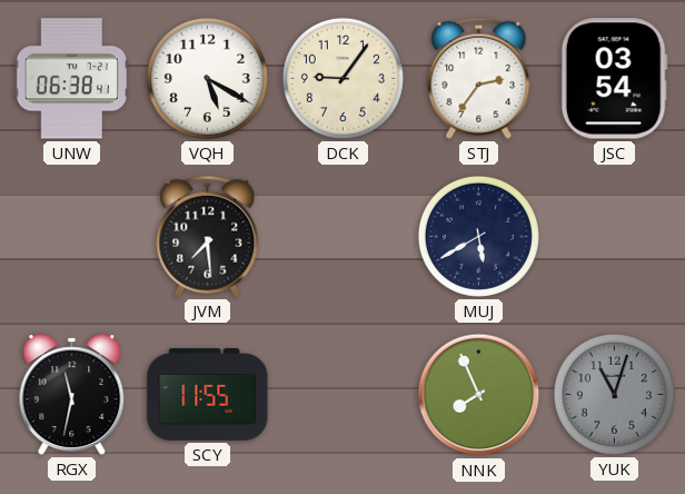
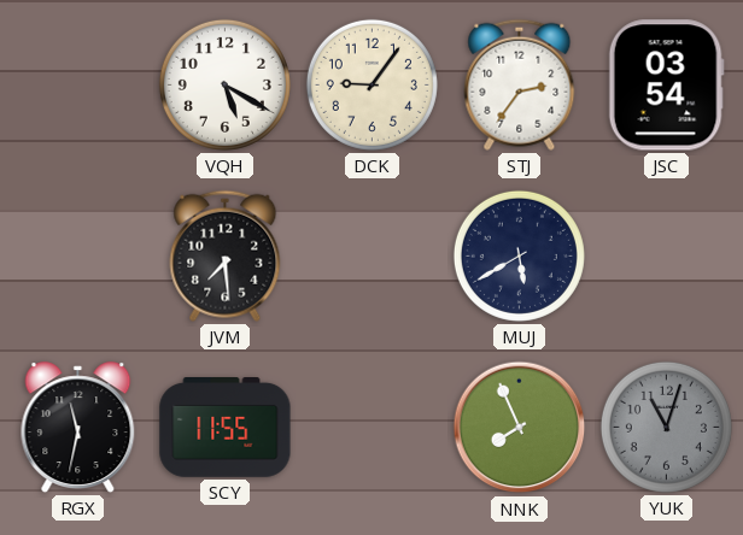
UNW: 06:38 -> none (71, 79)
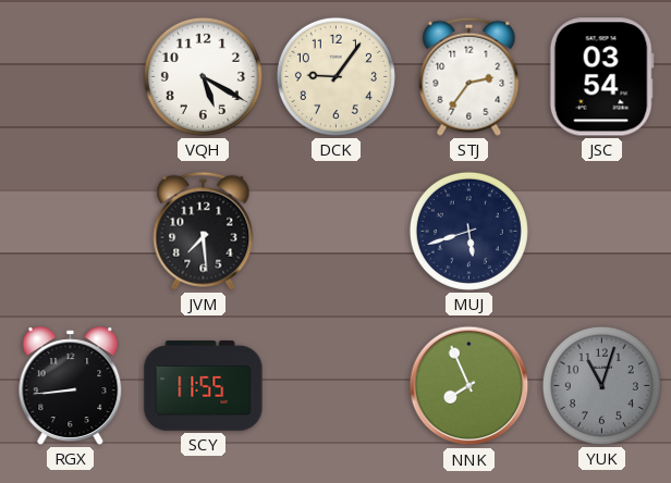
MUJ: 5:40 -> 5:42 (468, 231)
RGX: 11:32 -> 8:44 (71, 386)
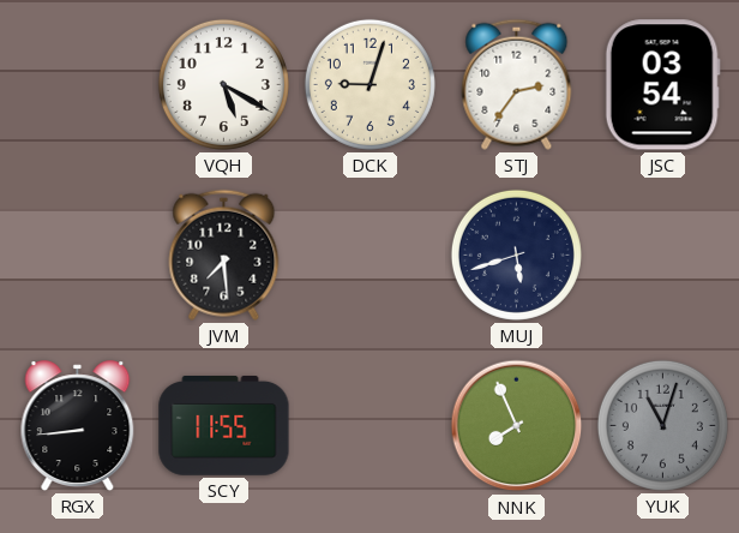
DCK: 9:06 -> 9:03 (369, 84)
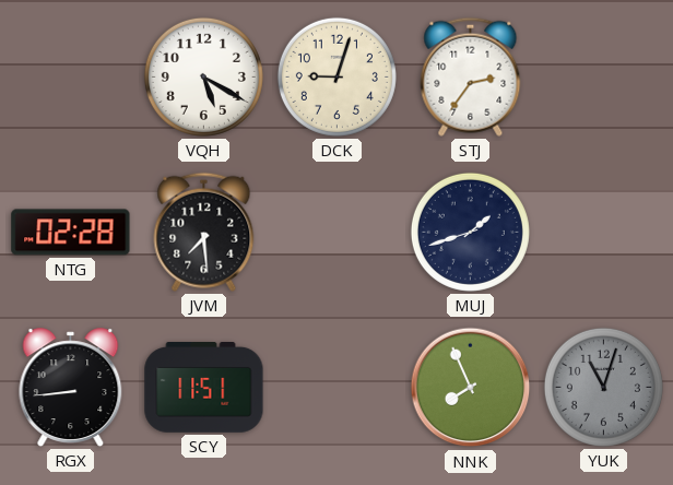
JSC: 03:54 -> none (662, 85)
NTG: none -> 02:28 (71, 233)
MUJ: 5:42 -> 1:42 (470, 232)
SCY: 11:55 -> 11:51 (204, 388)
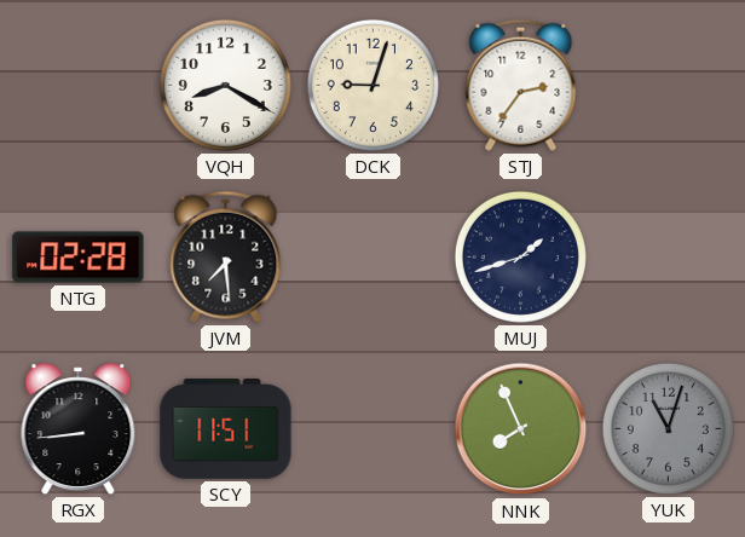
VQH: 5:20 -> 8:20 (225, 85)
